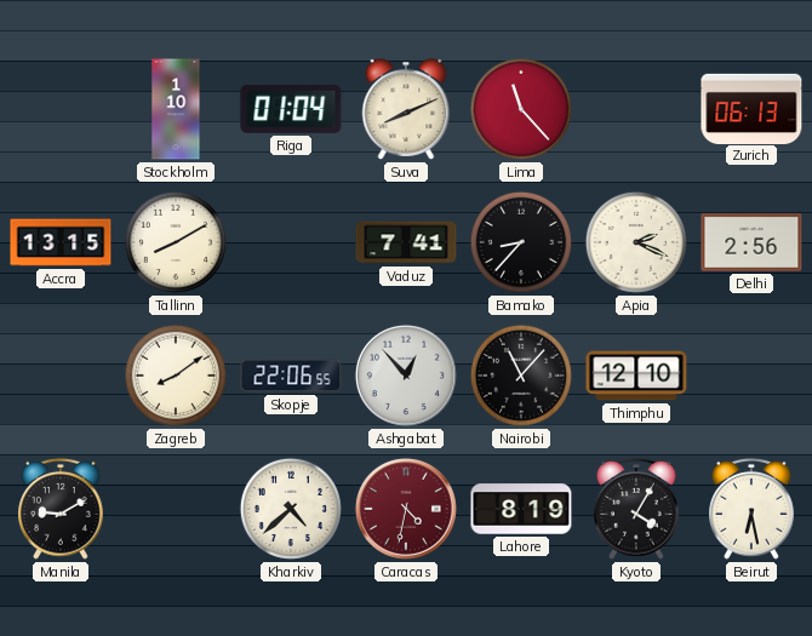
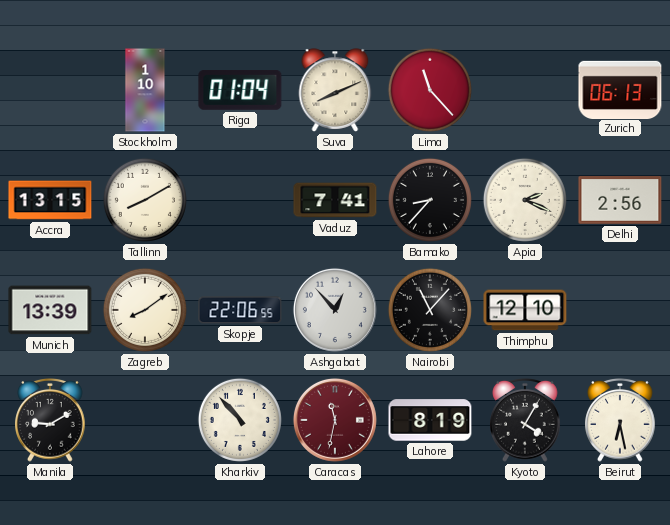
Munich: none -> 13:39 (50, 310)
Kharkiv: 4:38 -> 10:53 (240, 420)
Caracas: 4:32 -> 11:32 (335, 420)
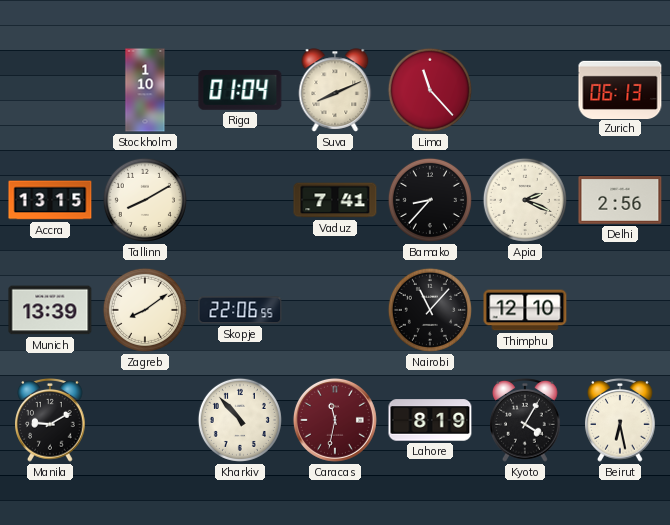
Ashgabat: 12:53 -> none (335, 310)
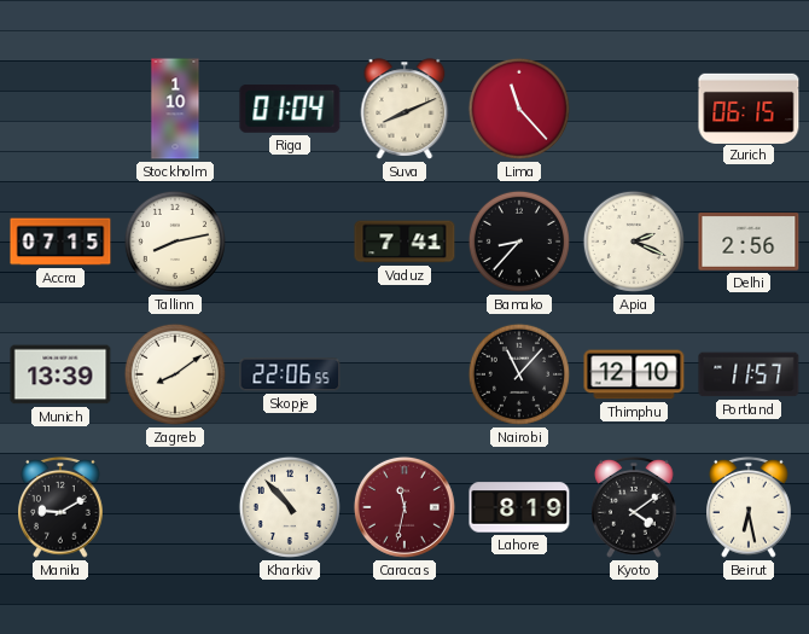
Zurich: 06:13 -> 06:15 (749, 107)
Accra: 13:15 -> 07:15 (60, 242)
Tallinn: 8:10 -> 8:13 (175, 242)
Portland: none -> 11:57 (749, 374)
Kyoto: 4:05 -> 4:09 (634, 508)
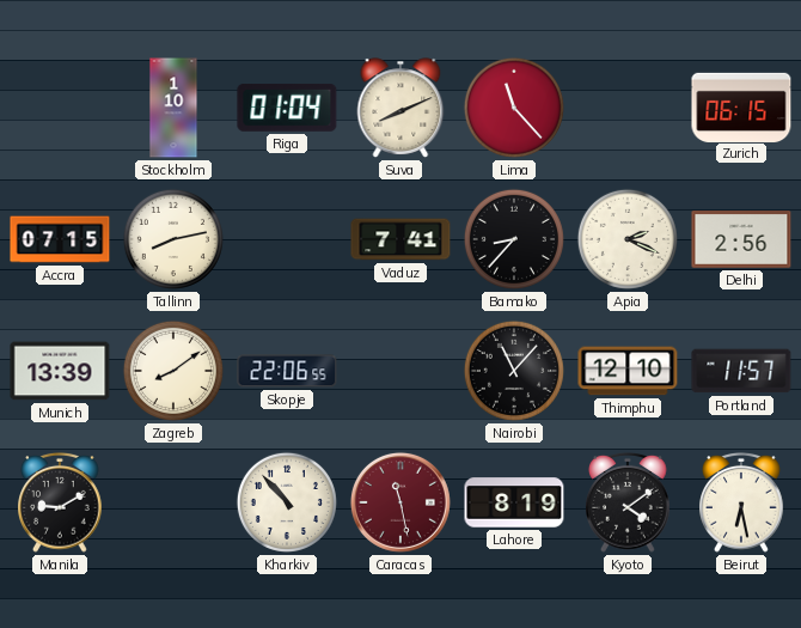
Caracas: 11:32 -> 11:28 (400, 502)
